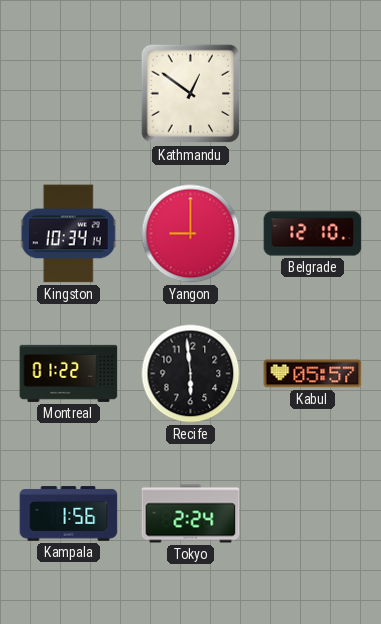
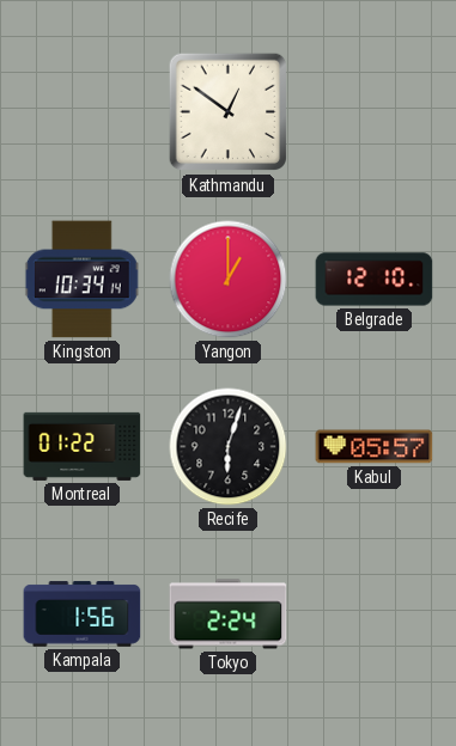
Yangon: 9:00 -> 1:00 (229, 280)
Recife: 5:59 -> 6:03 (229, 447)
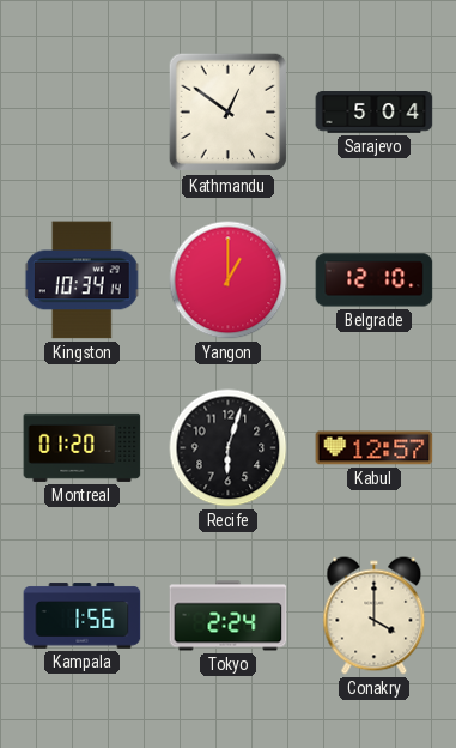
Sarajevo: none -> 5:04 (375, 113)
Montreal: 01:22 -> 01:20 (83, 447)
Kabul: 05:57 -> 12:57 (375, 448)
Conakry: none -> 4:00 (375, 616)
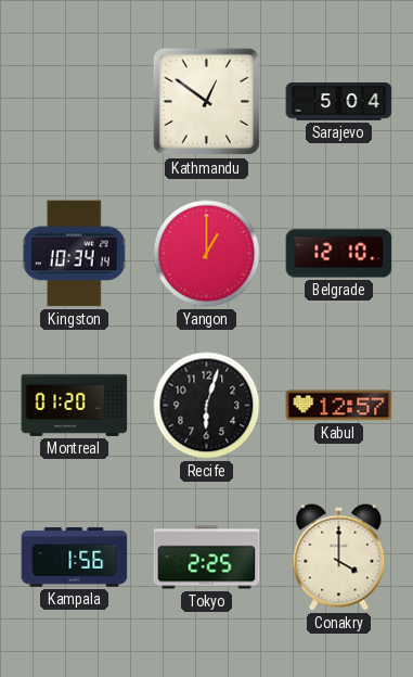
Tokyo: 2:24 -> 2:25 (207, 558)
